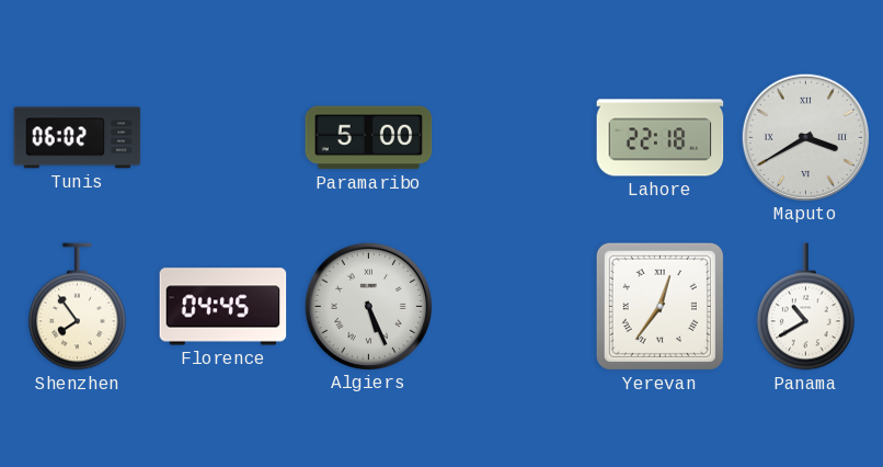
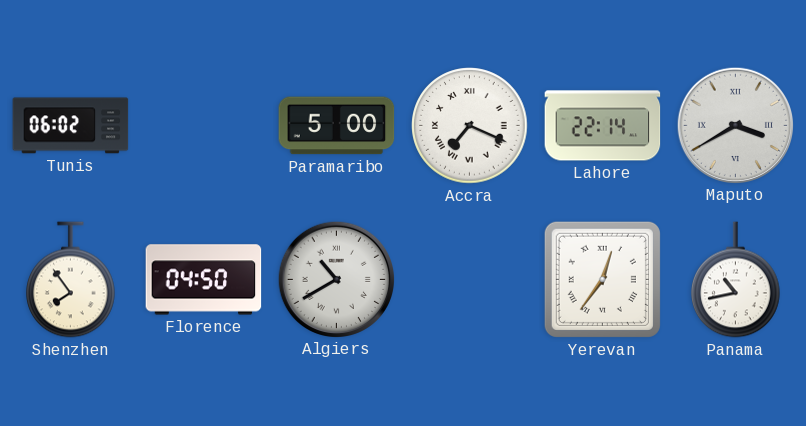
Accra: none -> 7:19 (470, 126)
Lahore: 22:18 -> 22:14 (603, 126)
Florence: 04:45 -> 04:50 (204, 280)
Algiers: 5:26 -> 10:40 (336, 279)
Panama: 10:40 -> 10:43 (736, 280)
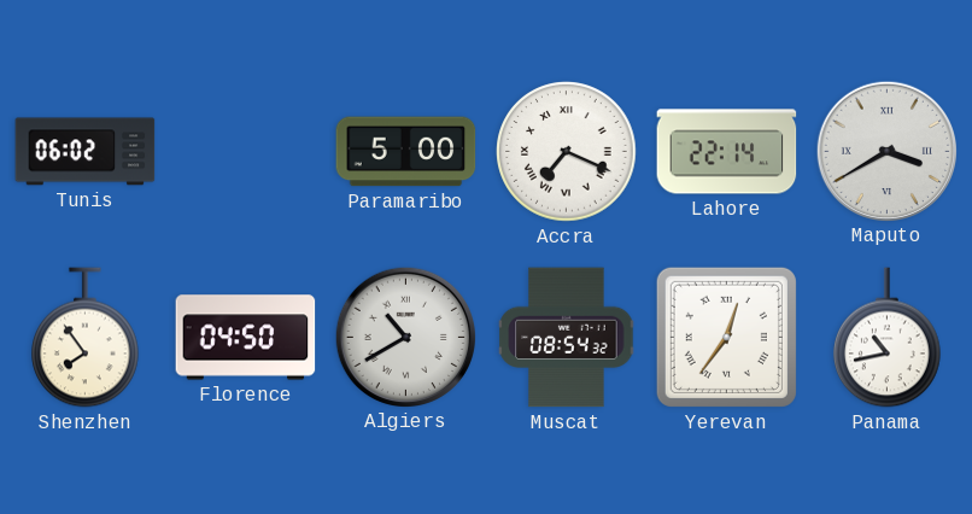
Muscat: none -> 08:54 (567, 338)
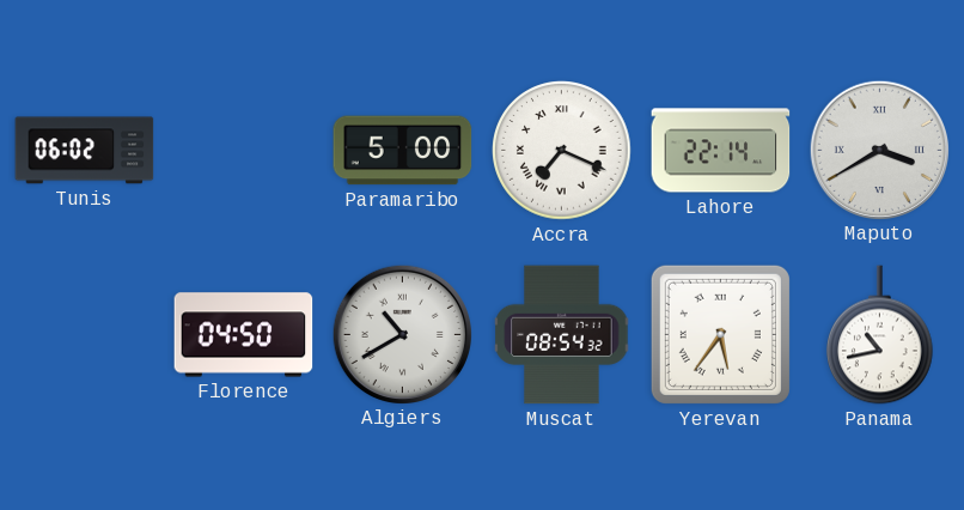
Shenzhen: 7:54 -> none (86, 338)
Yerevan: 12:36 -> 5:36 (720, 334)
